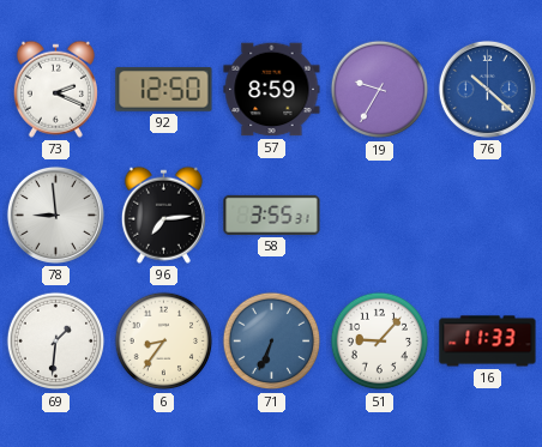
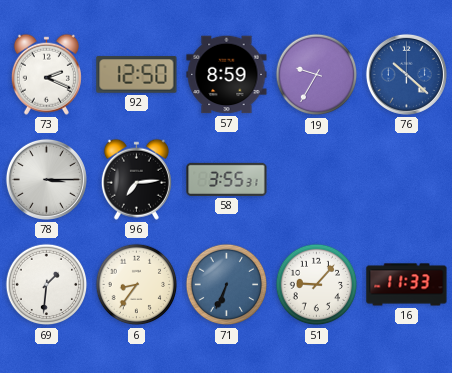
78: 8:59 -> 3:15 (46, 179)
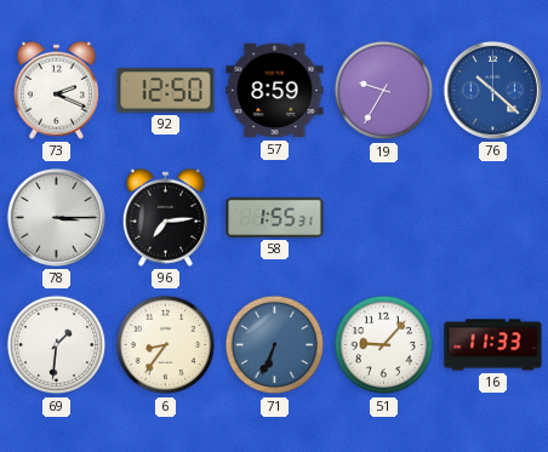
58: 3:55 -> 1:55 (275, 217)
